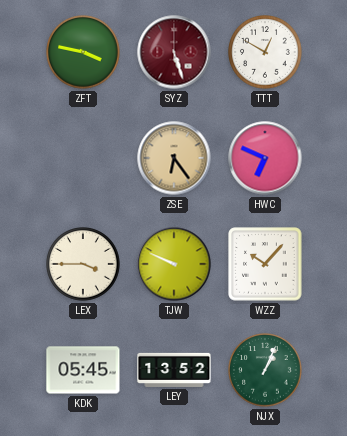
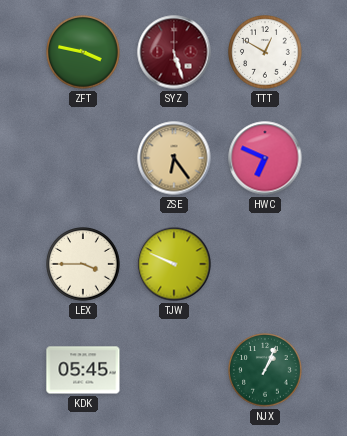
WZZ: 10:07 -> none (265, 264)
LEY: 13:52 -> none (174, 370)
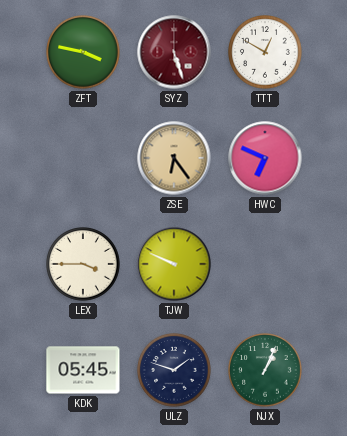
ULZ: none -> 1:48 (174, 370)
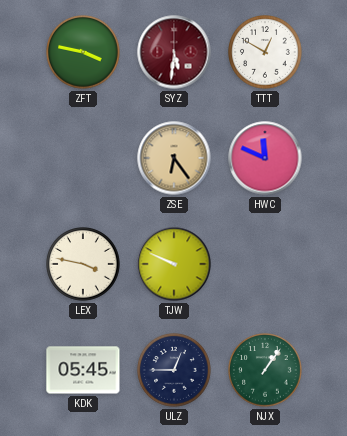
SYZ: 5:27 -> 5:31 (174, 52)
HWC: 6:49 -> 11:49 (265, 158)
LEX: 3:45 -> 3:47 (83, 264)
ULZ: 1:48 -> 12:45 (174, 370)
NJX: 1:04 -> 1:06 (265, 370)
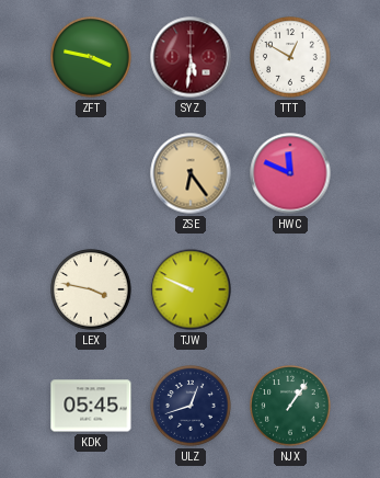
ULZ: 12:45 -> 12:42 (191, 406)
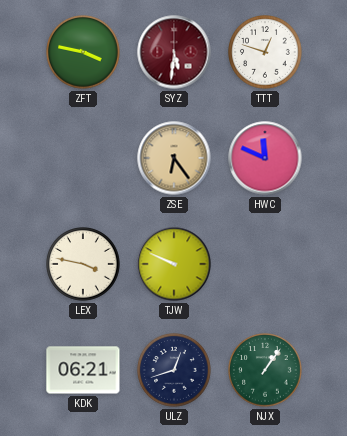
TTT: 12:50 -> 12:48 (265, 52)
KDK: 05:45 -> 06:21 (83, 370)
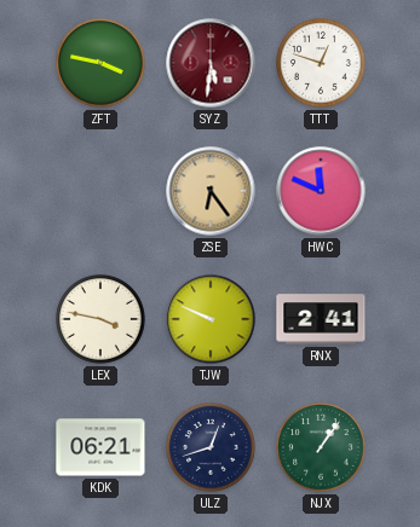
RNX: none -> 2:41 (321, 319)
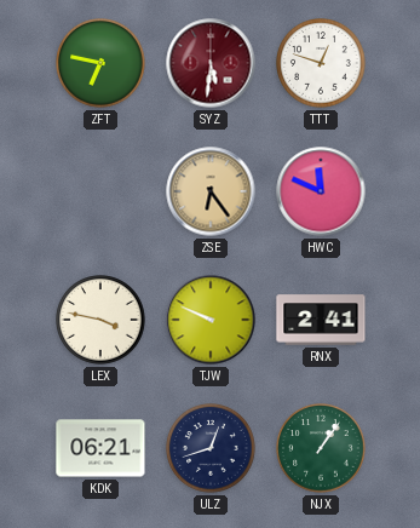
ZFT: 3:47 -> 6:47 (100, 63)
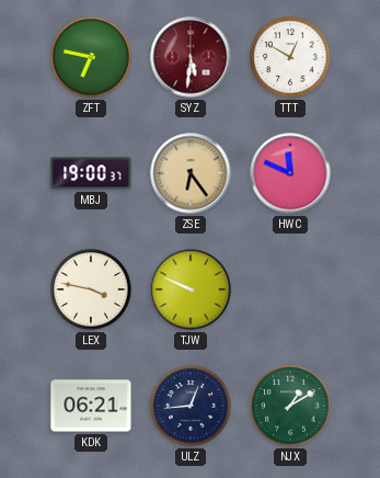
TTT: 12:48 -> 12:50 (290, 57)
MBJ: none -> 19:00 (91, 173)
RNX: 2:41 -> none (321, 320)
ULZ: 12:42 -> 12:44 (191, 406)
NJX: 1:06 -> 1:10 (290, 406)
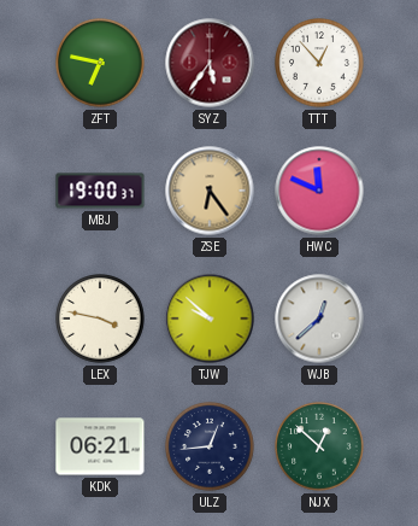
SYZ: 5:31 -> 5:36 (210, 63)
TTT: 12:50 -> 12:53 (319, 63)
TJW: 9:49 -> 9:52 (210, 318)
WJB: none -> 12:38 (319, 318)
NJX: 1:10 -> 12:52 (319, 446)
